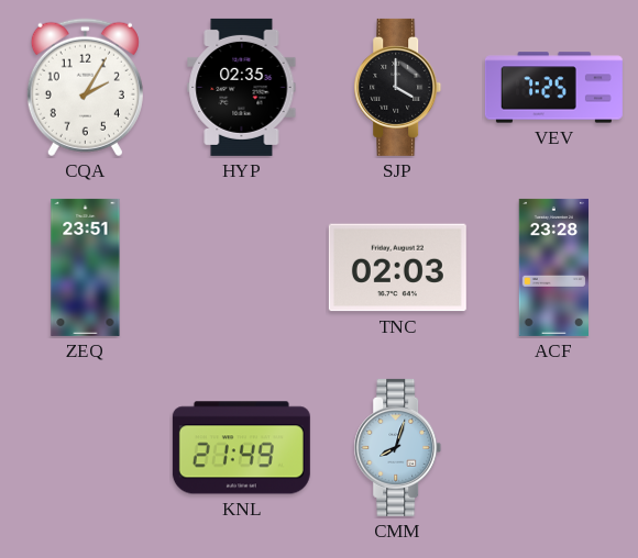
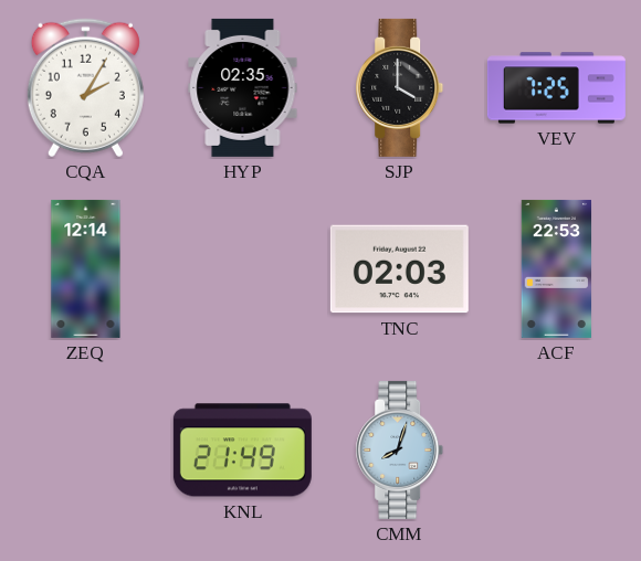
ZEQ: 23:51 -> 12:14 (86, 268)
ACF: 23:28 -> 22:53 (556, 268)
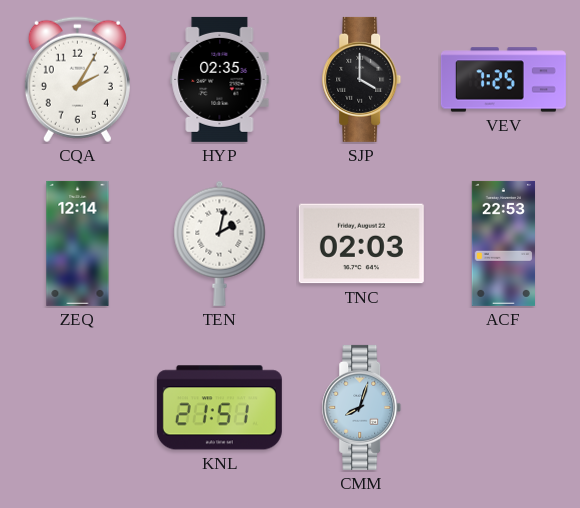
TEN: none -> 2:02 (220, 243)
KNL: 21:49 -> 21:51 (219, 408)
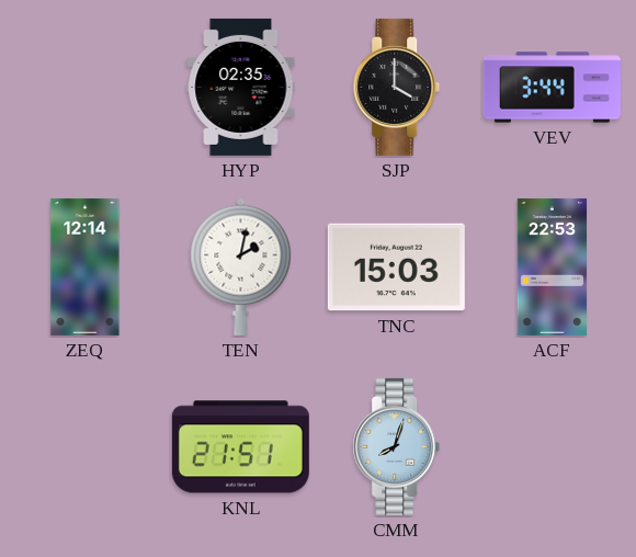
CQA: 2:05 -> none (77, 80)
VEV: 7:25 -> 3:44 (552, 88)
TNC: 02:03 -> 15:03 (396, 268)
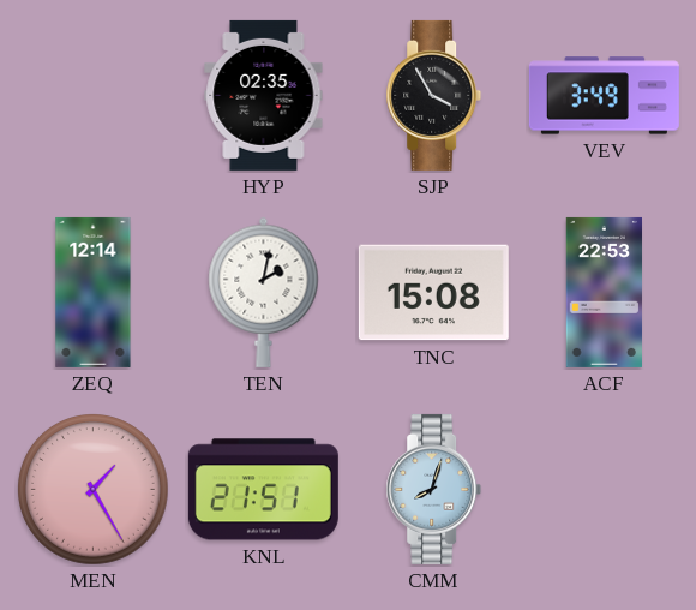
SJP: 4:00 -> 3:55 (434, 95)
VEV: 3:44 -> 3:49 (604, 96)
TNC: 15:03 -> 15:08 (433, 293)
MEN: none -> 1:25 (94, 490)
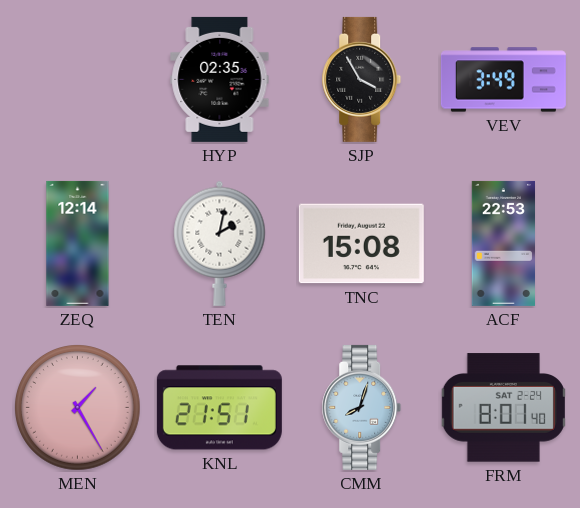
FRM: none -> 8:01 (503, 408)
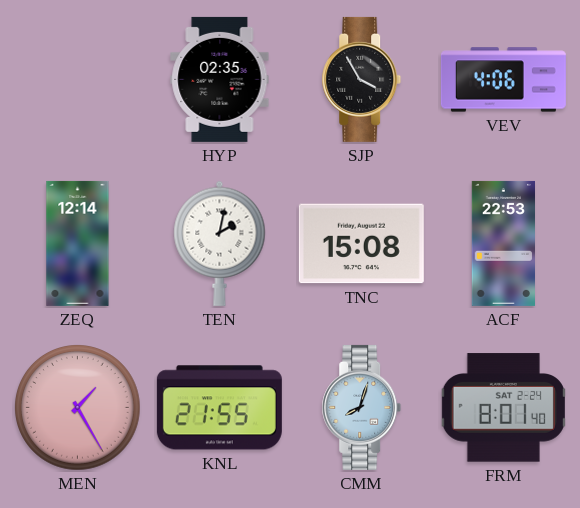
VEV: 3:49 -> 4:06 (503, 80)
KNL: 21:51 -> 21:55 (219, 408)
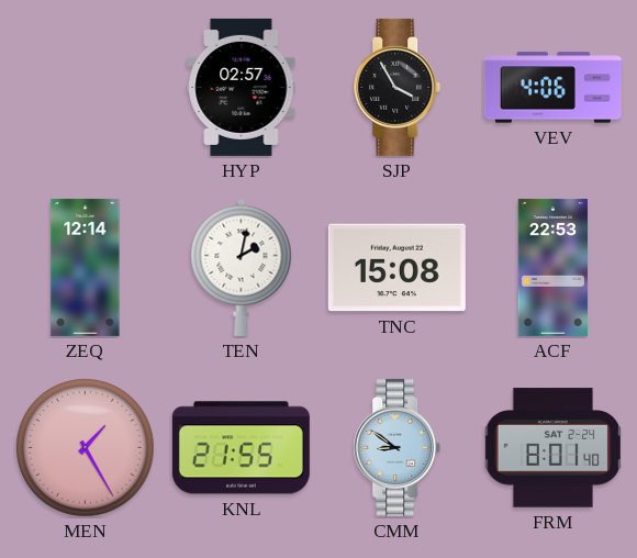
HYP: 02:35 -> 02:57 (242, 87)
CMM: 8:03 -> 8:51 (398, 447)
